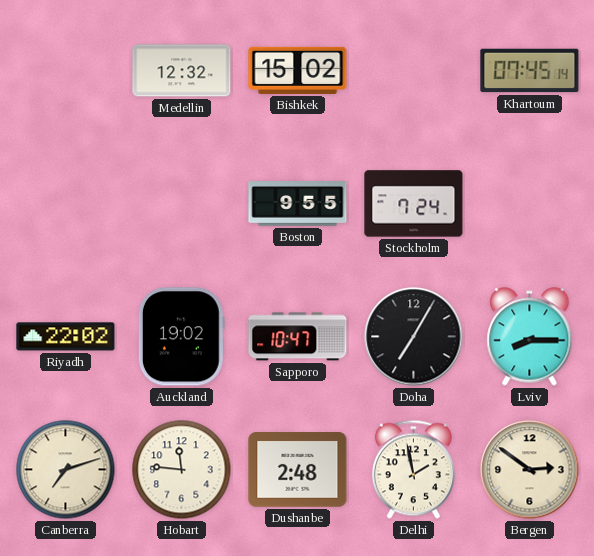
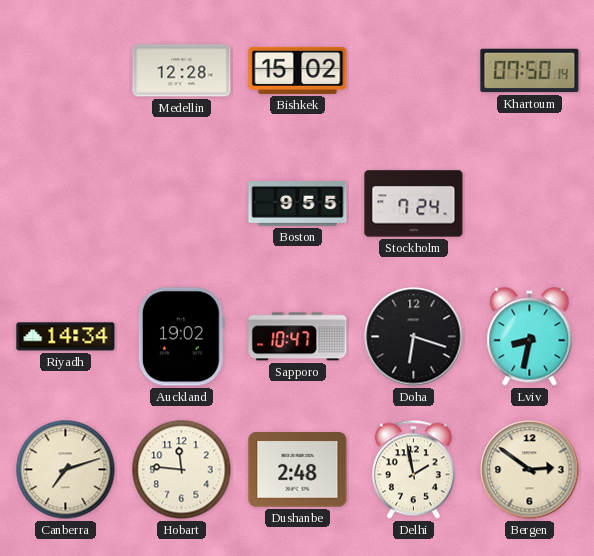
Medellin: 12:32 -> 12:28 (182, 71)
Khartoum: 07:45 -> 07:50 (530, 71)
Riyadh: 22:02 -> 14:34 (66, 337)
Doha: 7:05 -> 6:18 (414, 337)
Lviv: 8:15 -> 8:32 (530, 337)
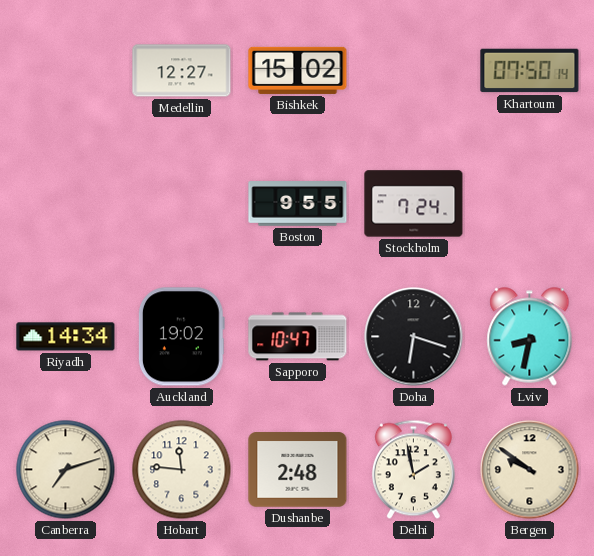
Medellin: 12:28 -> 12:27 (182, 71)
Bergen: 2:51 -> 9:51 (530, 470)
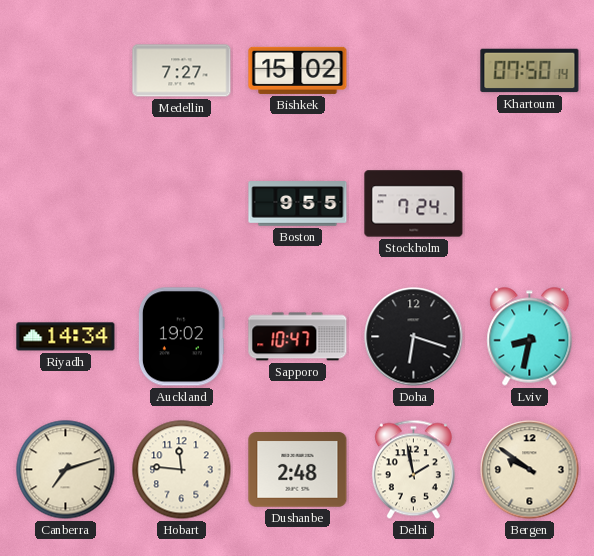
Medellin: 12:27 -> 7:27 (182, 71)
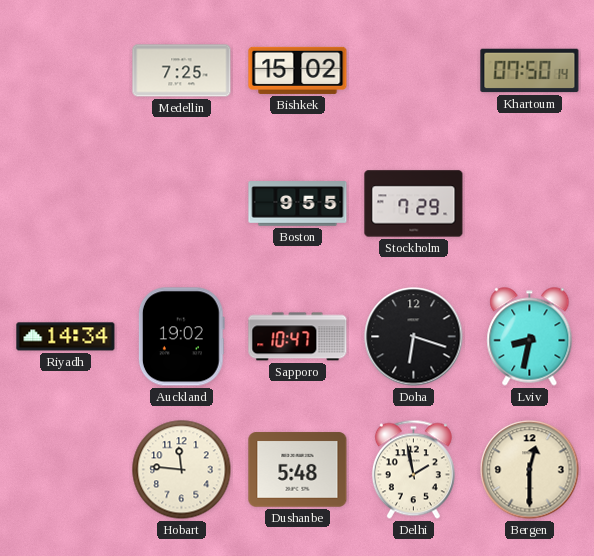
Medellin: 7:27 -> 7:25 (182, 71)
Stockholm: 7:24 -> 7:29 (414, 204)
Canberra: 7:12 -> none (66, 470)
Dushanbe: 2:48 -> 5:48 (298, 470)
Bergen: 9:51 -> 12:30 (530, 470)
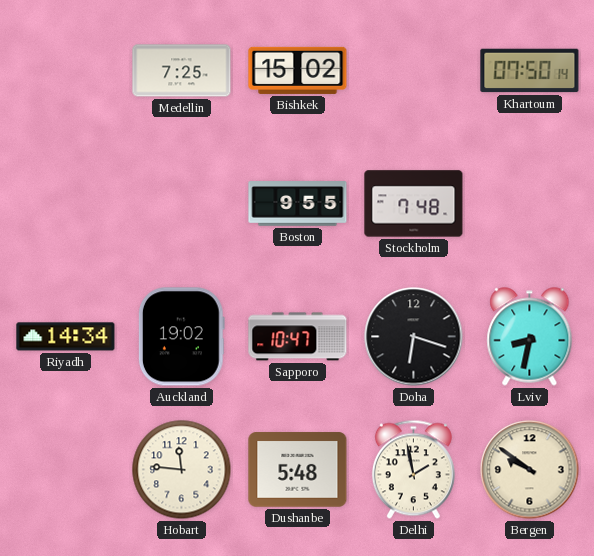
Stockholm: 7:29 -> 7:48 (414, 204)
Bergen: 12:30 -> 9:51 (530, 470)
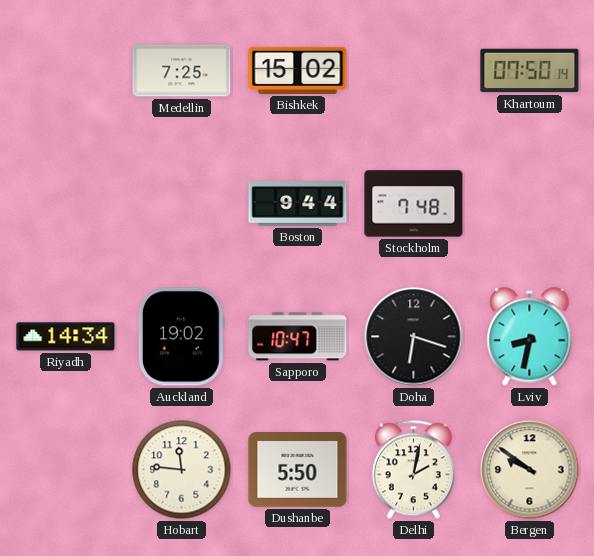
Boston: 9:55 -> 9:44 (298, 204)
Dushanbe: 5:48 -> 5:50 (298, 470)
Delhi: 1:58 -> 2:02 (413, 470)
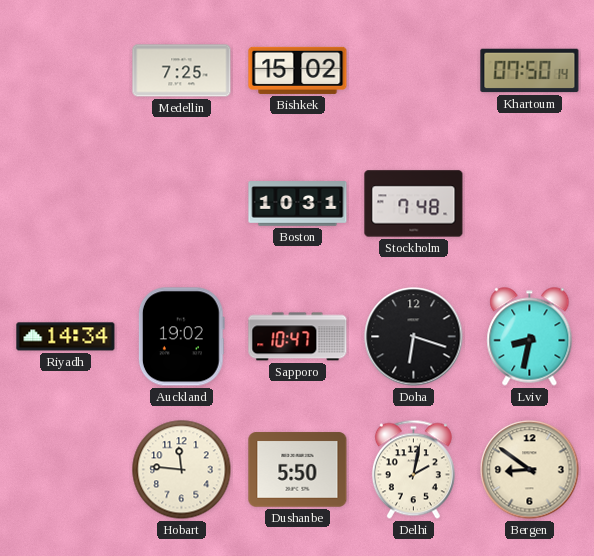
Boston: 9:44 -> 10:31 (298, 204)
Bergen: 9:51 -> 8:51 (530, 470)
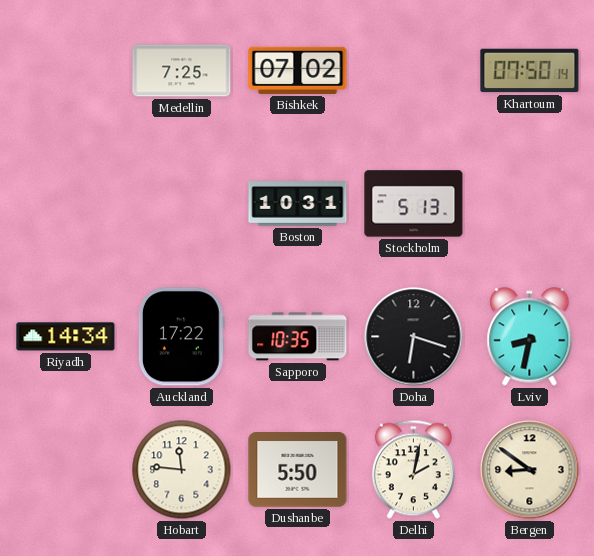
Bishkek: 15:02 -> 07:02 (298, 70)
Stockholm: 7:48 -> 5:13 (414, 204)
Auckland: 19:02 -> 17:22 (181, 337)
Sapporo: 10:47 -> 10:35 (298, 337)
